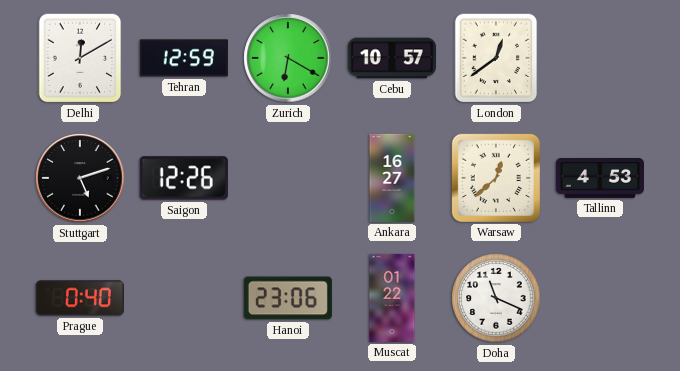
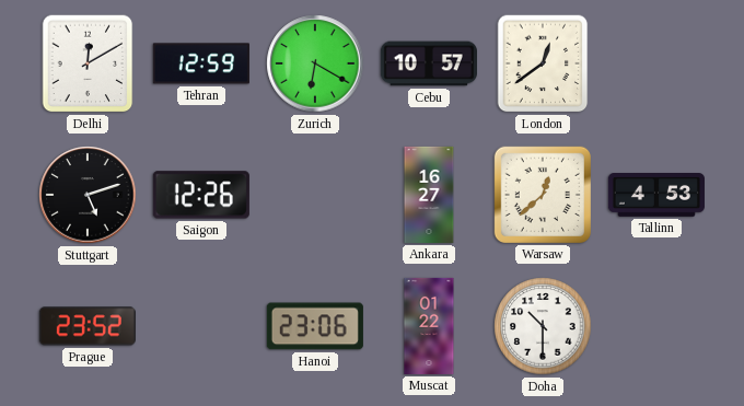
Prague: 0:40 -> 23:52 (88, 326)
Doha: 11:19 -> 10:30 (543, 326)
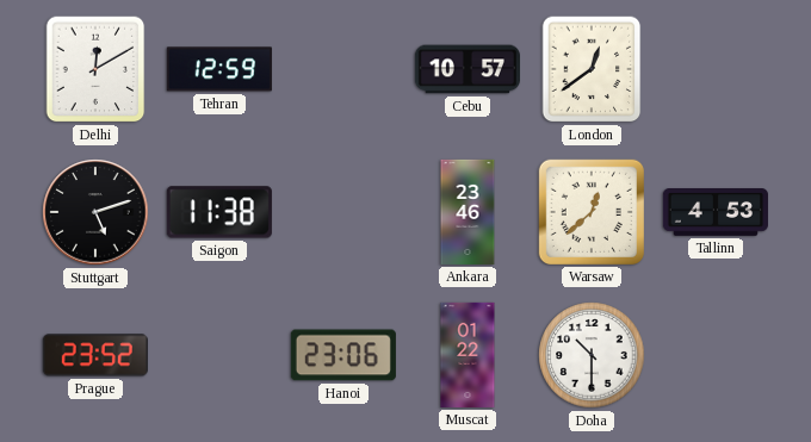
Zurich: 6:20 -> none (315, 63)
Saigon: 12:26 -> 11:38 (219, 212)
Ankara: 16:27 -> 23:46 (468, 212)
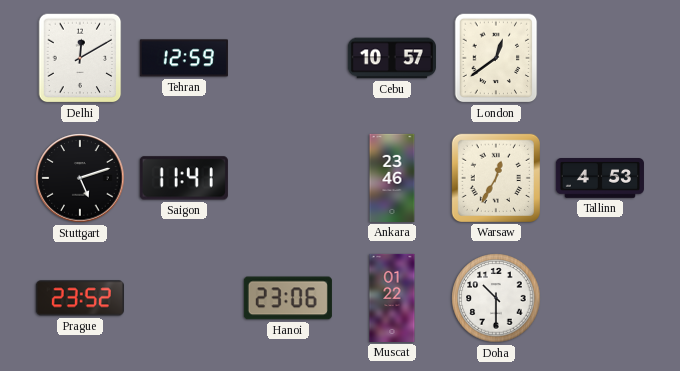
Saigon: 11:38 -> 11:41 (184, 178)
Warsaw: 12:38 -> 12:35 (496, 178)
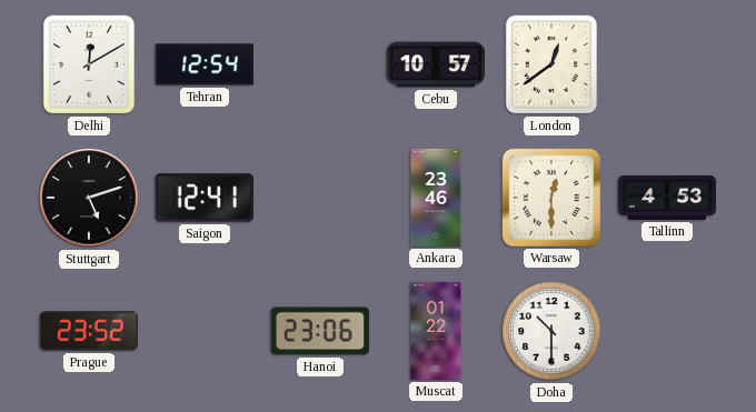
Tehran: 12:59 -> 12:54 (205, 64)
Saigon: 11:41 -> 12:41 (205, 198)
Warsaw: 12:35 -> 12:30 (551, 198)
